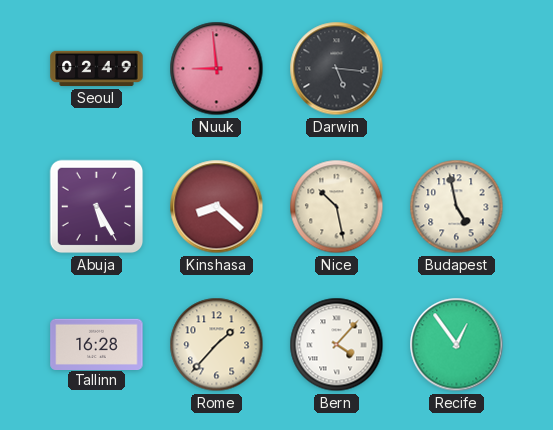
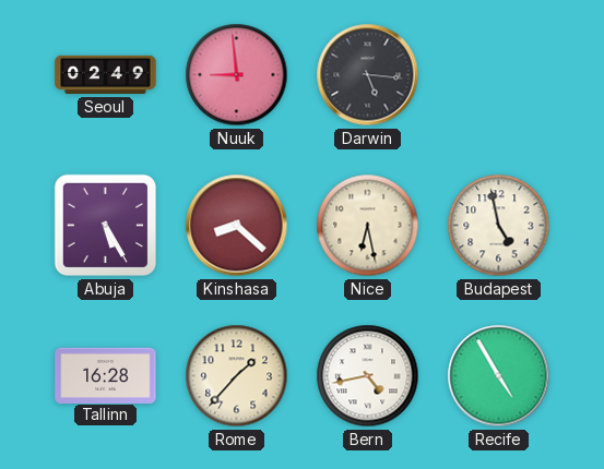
Nice: 10:28 -> 6:28 (368, 226)
Bern: 4:07 -> 4:43 (368, 376)
Recife: 12:54 -> 4:55 (499, 376)
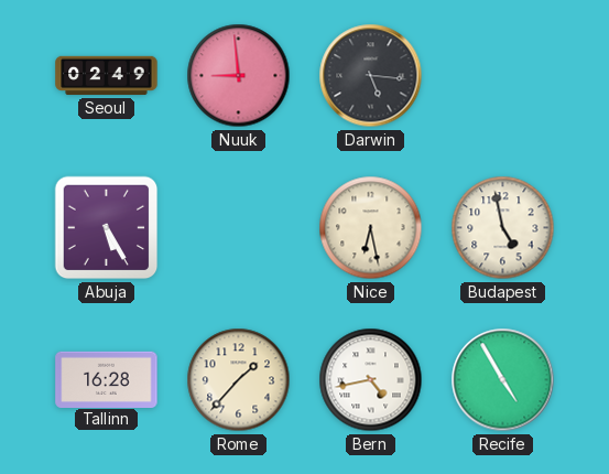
Kinshasa: 8:22 -> none (237, 226)
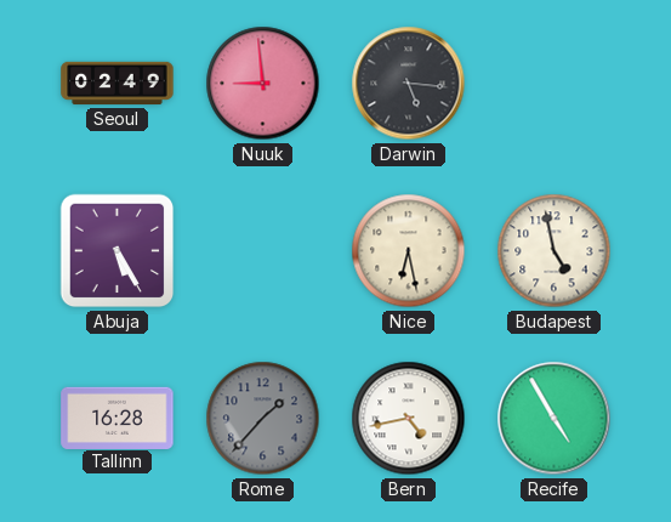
Rome dial: cream -> grey (263, 419)
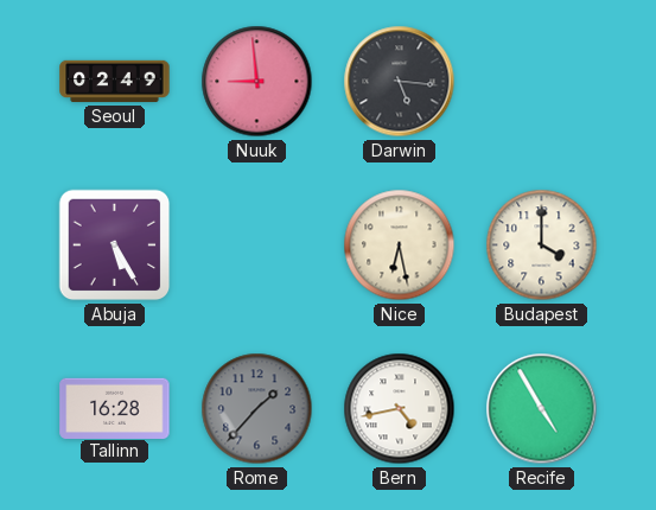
Budapest: 4:58 -> 4:00 (542, 246)
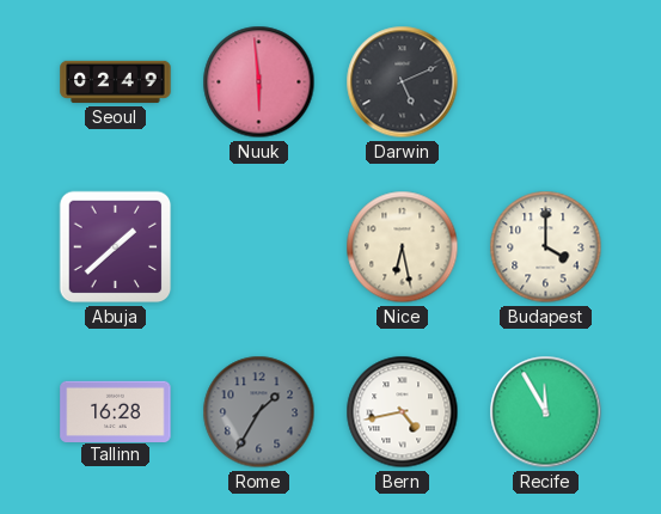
Nuuk: 8:59 -> 5:59 (259, 82)
Darwin: 5:16 -> 5:11 (403, 82)
Abuja: 5:25 -> 1:38 (116, 247)
Rome: 1:37 -> 1:35 (259, 412)
Recife: 4:55 -> 11:55 (546, 412)
